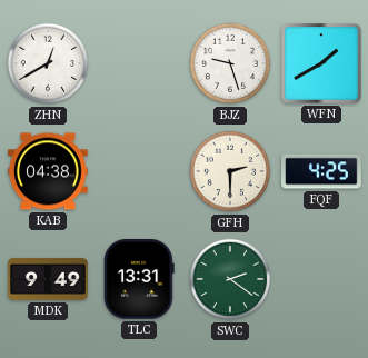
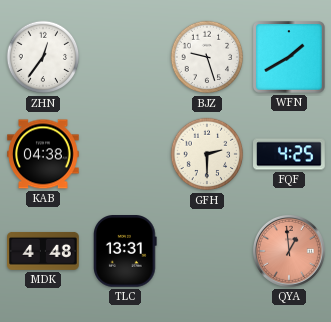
ZHN: 12:40 -> 12:36 (43, 57)
MDK: 9:49 -> 4:48 (43, 251)
SWC: 2:21 -> none (230, 279)
QYA: none -> 12:59 (290, 252)
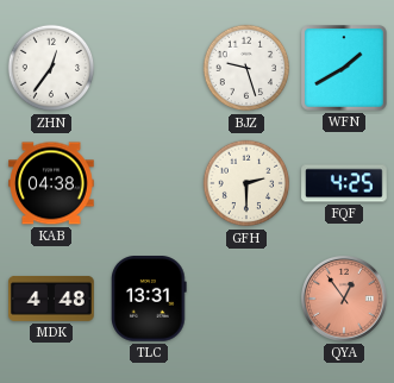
QYA: 12:59 -> 12:54 (345, 300)
